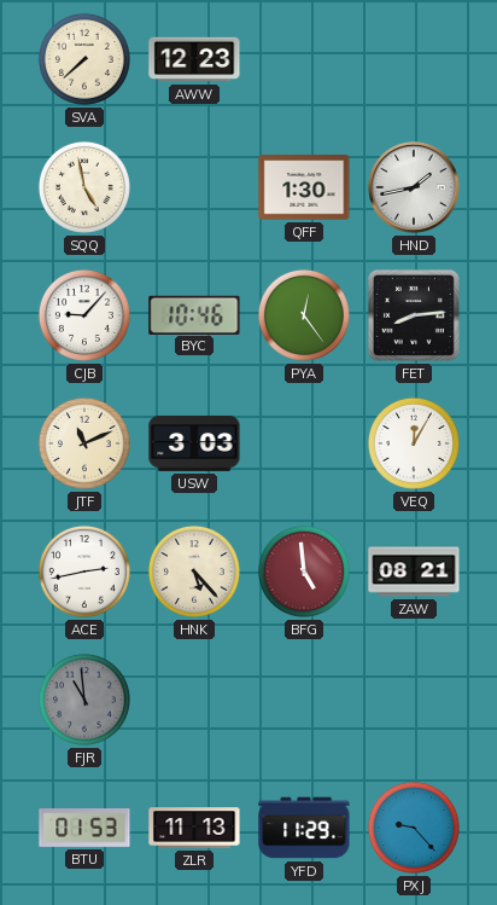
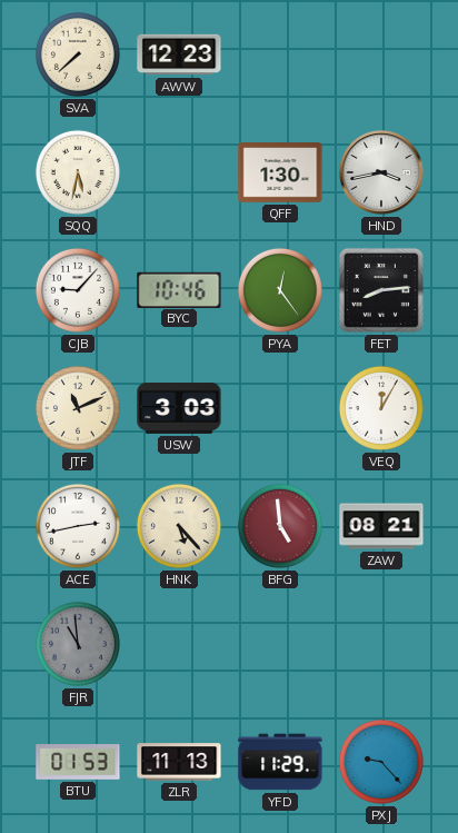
SQQ: 4:58 -> 5:32 (78, 172)
HND: 1:43 -> 3:43 (381, 172)
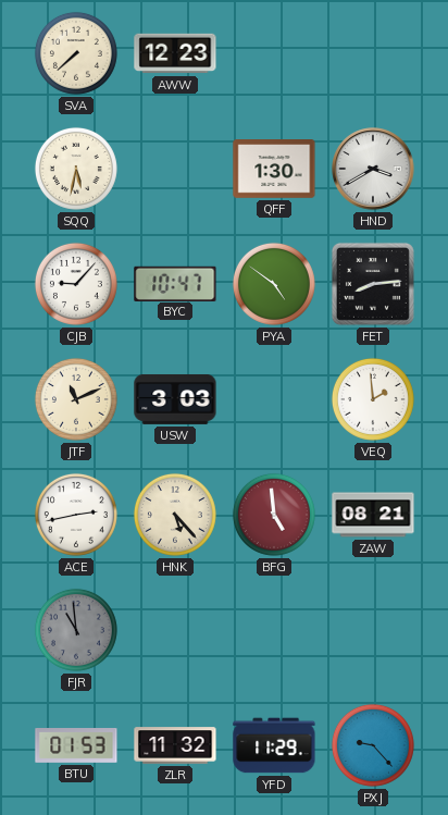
HND: 3:43 -> 3:40 (373, 169)
BYC: 10:46 -> 10:47 (175, 283)
PYA: 12:24 -> 4:51 (274, 284)
VEQ: 12:05 -> 1:59 (373, 399)
ZLR: 11:13 -> 11:32 (175, 745)
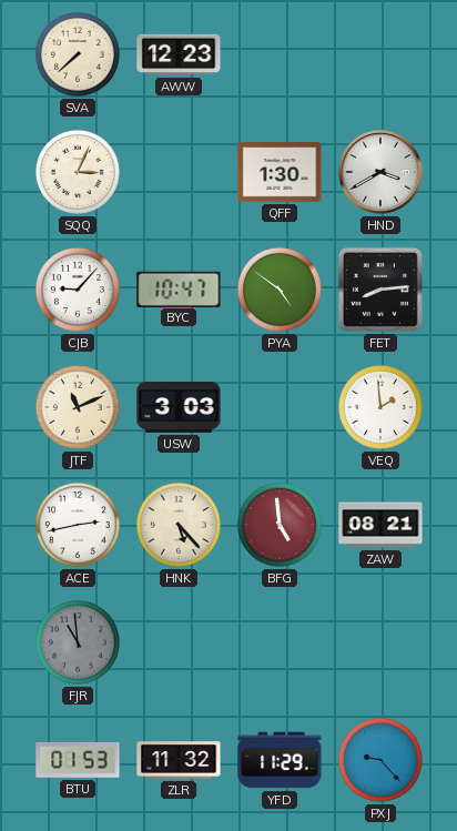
SQQ: 5:32 -> 3:04 (78, 172)
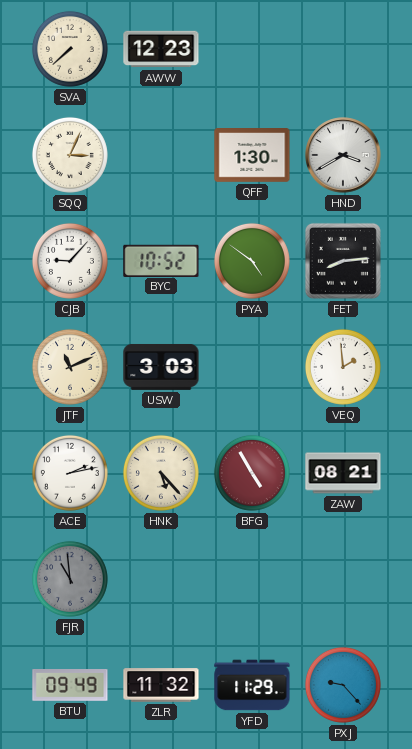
BYC: 10:47 -> 10:52 (161, 260)
ACE: 2:43 -> 2:13 (70, 473)
BFG: 4:59 -> 4:55 (252, 473)
BTU: 01:53 -> 09:49 (70, 685)
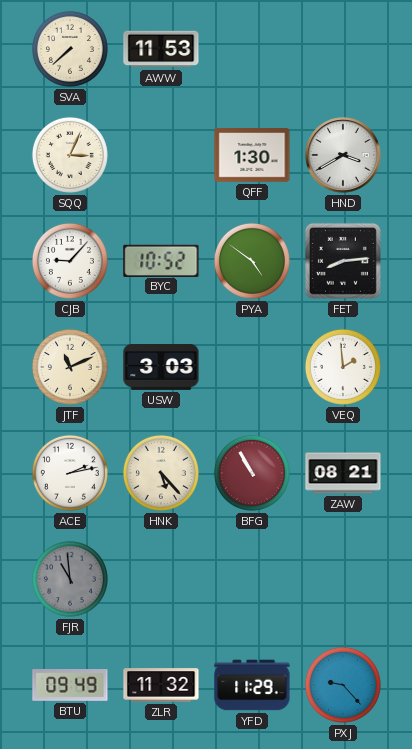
AWW: 12:23 -> 11:53 (161, 49)
BFG: 4:55 -> 10:55 (252, 473)
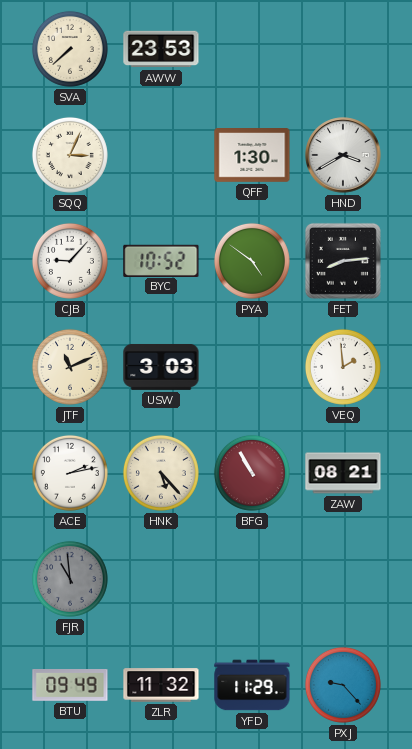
AWW: 11:53 -> 23:53 (161, 49)
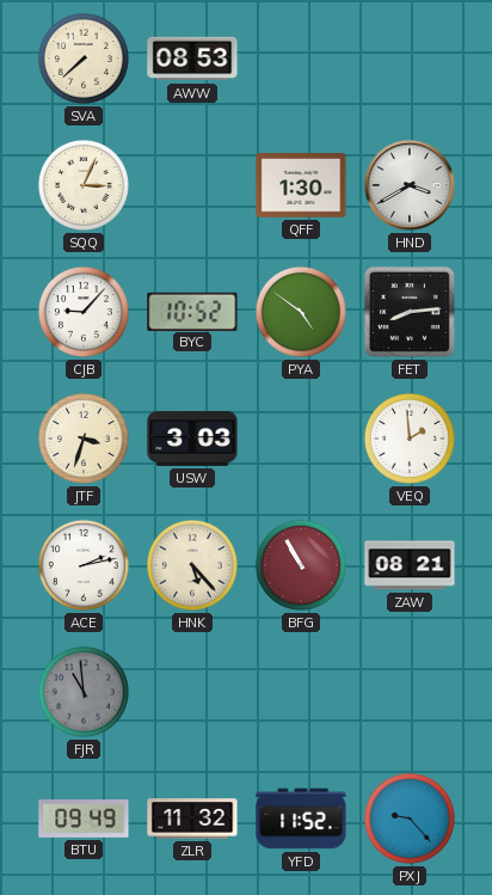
AWW: 23:53 -> 08:53 (192, 59)
JTF: 11:11 -> 3:33 (84, 439)
YFD: 11:29 -> 11:52 (301, 819)
